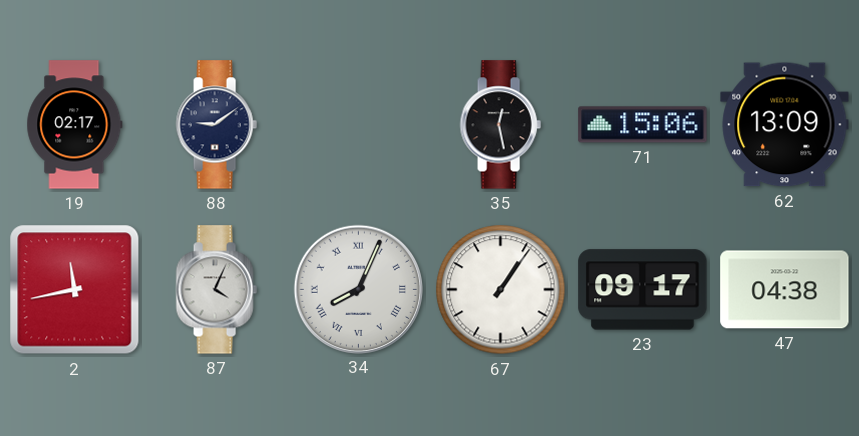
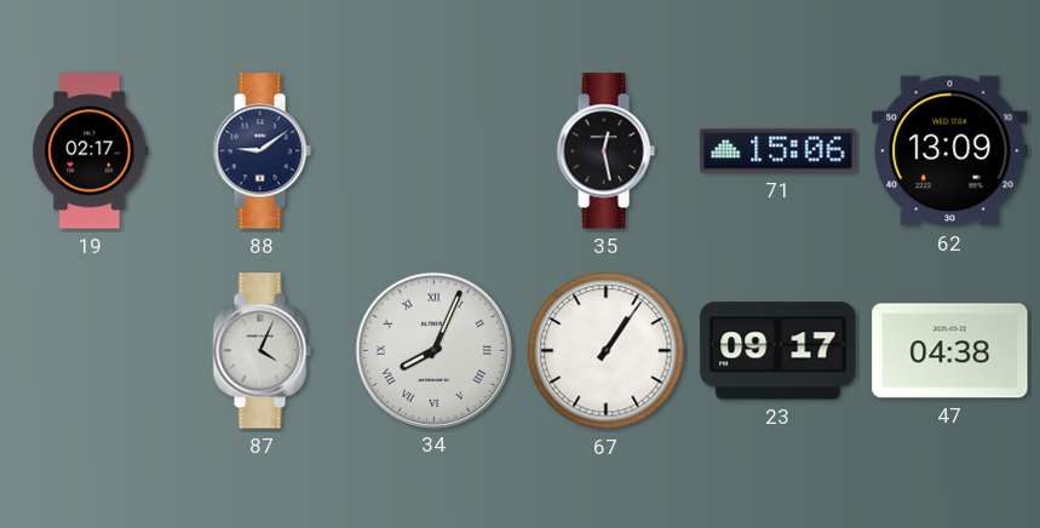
2: 11:43 -> none (75, 290)
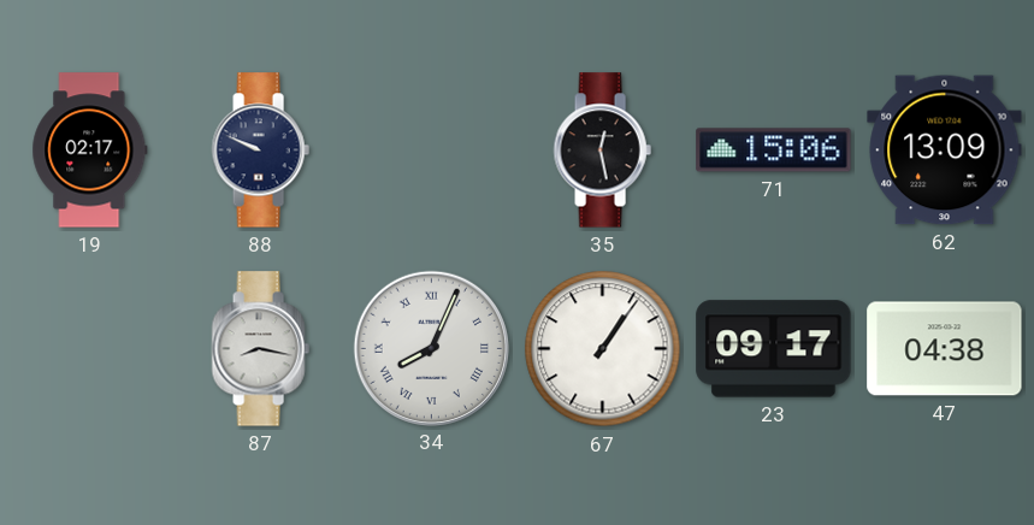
88: 9:09 -> 9:49 (260, 151)
87: 4:04 -> 8:17 (260, 349)
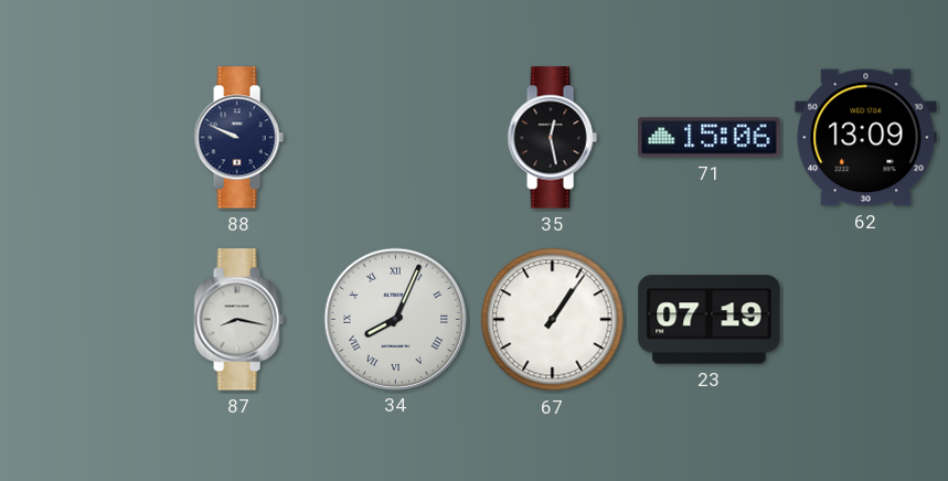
19: 02:17 -> none (90, 151)
23: 09:17 -> 07:19 (710, 320)
47: 04:38 -> none (945, 349)
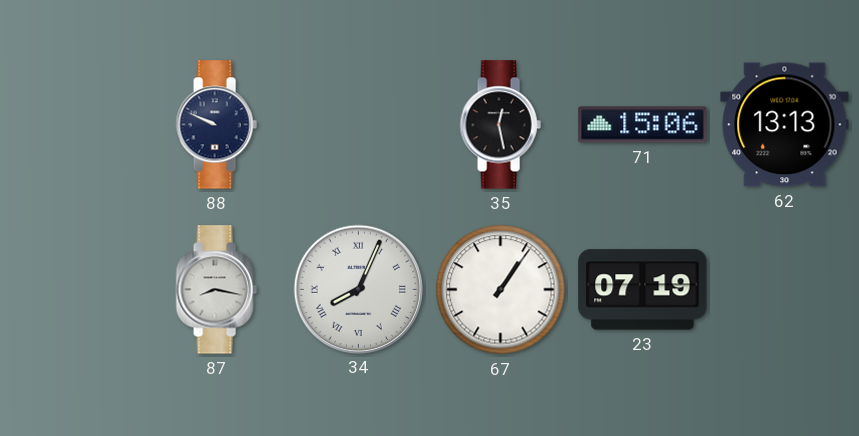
62: 13:09 -> 13:13 (785, 125)
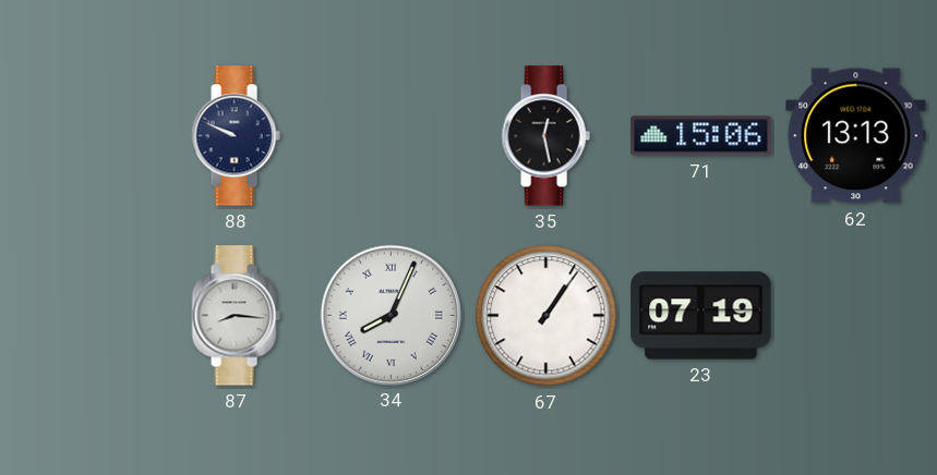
87: 8:17 -> 8:16 (236, 316)
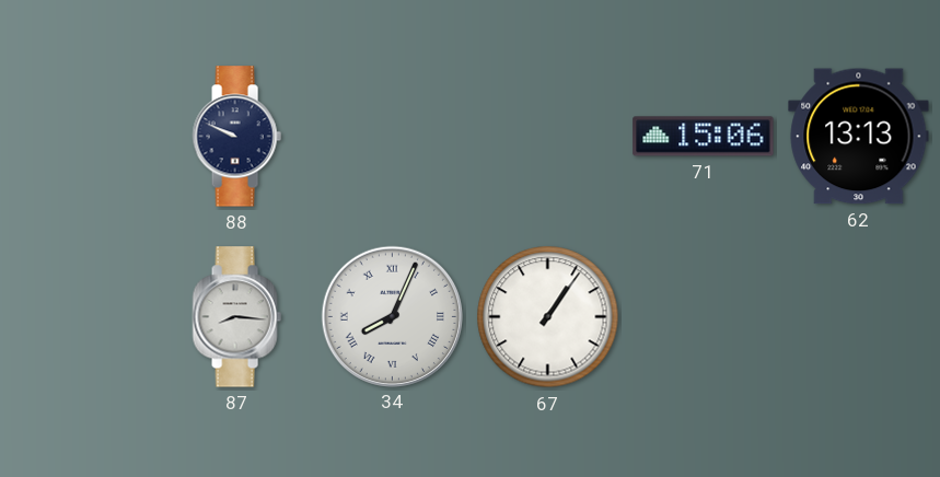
35: 12:28 -> none (545, 136)
23: 07:19 -> none (701, 316)
